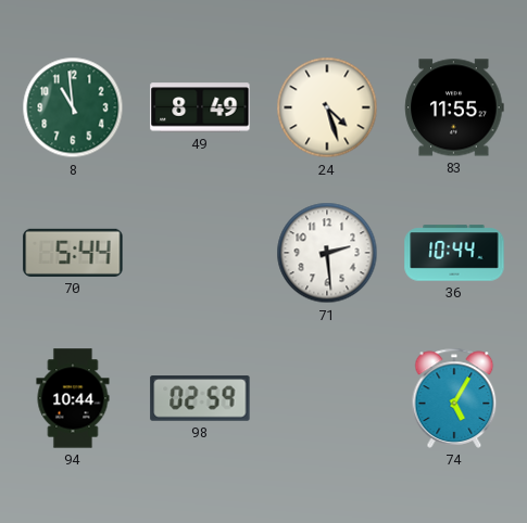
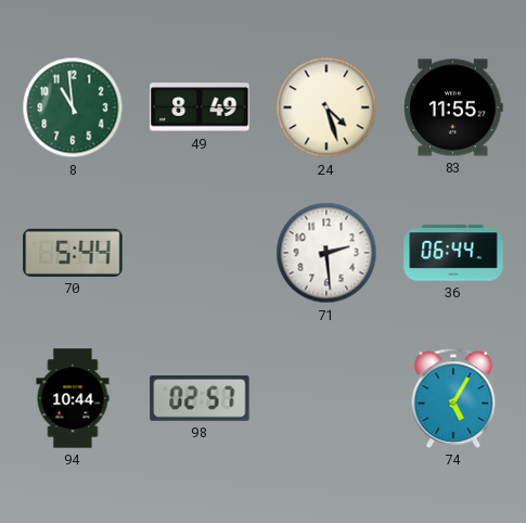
36: 10:44 -> 06:44 (453, 253)
98: 02:59 -> 02:57 (200, 398)
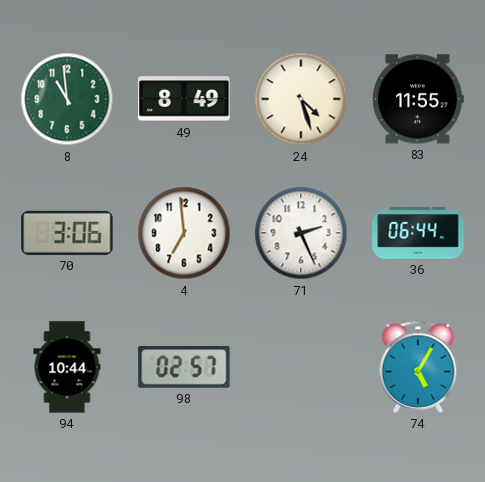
70: 5:44 -> 3:06 (67, 233)
4: none -> 6:59 (184, 233)
71: 2:29 -> 2:26 (301, 233)
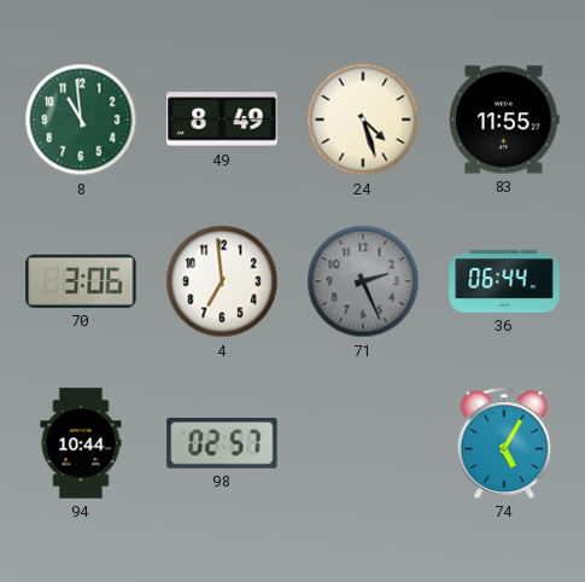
71 dial: white -> grey (363, 281)
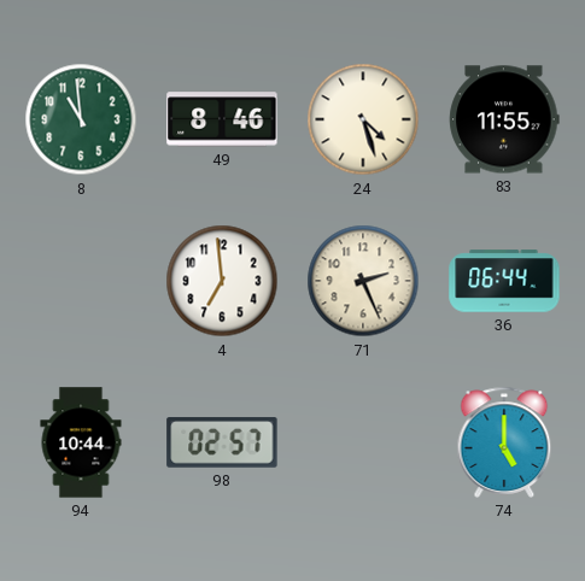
49: 8:49 -> 8:46 (222, 119)
70: 3:06 -> none (81, 281)
71 dial: grey -> cream (363, 281)
74: 5:05 -> 5:00 (504, 442)
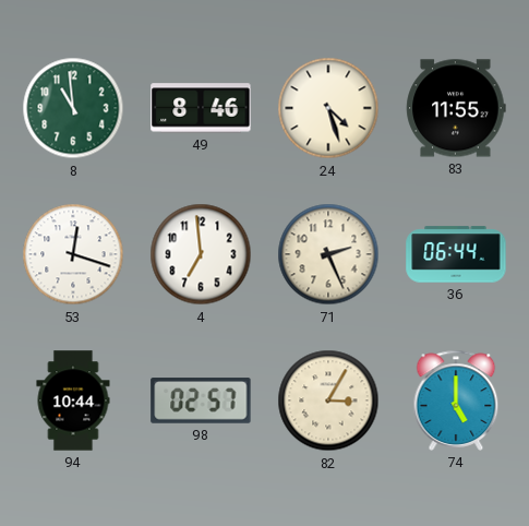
53: none -> 12:18 (73, 254)
82: none -> 3:05 (328, 401)
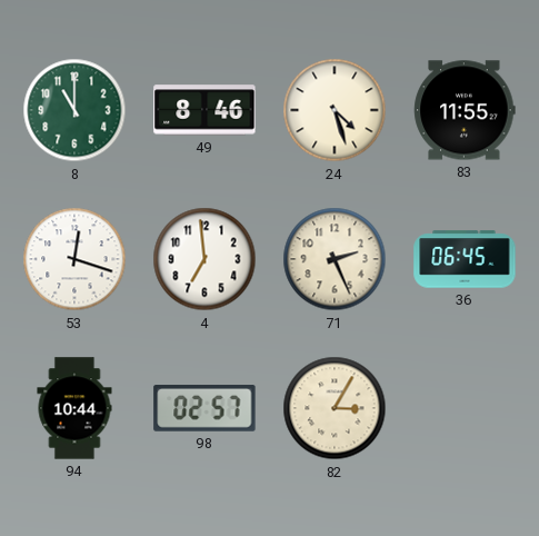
8: 10:59 -> 11:00 (74, 110)
36: 06:44 -> 06:45 (465, 259)
74: 5:00 -> none (456, 401)
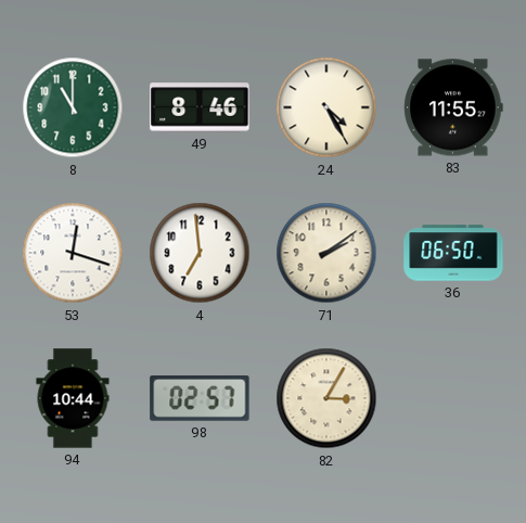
24: 4:27 -> 4:25 (326, 107)
71: 2:26 -> 2:09 (326, 253)
36: 06:45 -> 06:50 (453, 253)
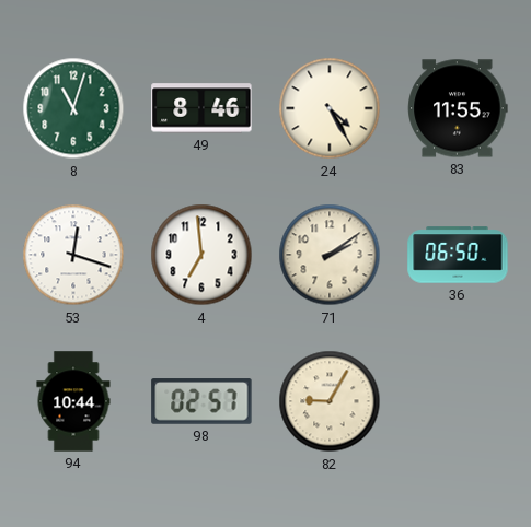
8: 11:00 -> 11:03 (73, 108)
82: 3:05 -> 9:05 (330, 401)
